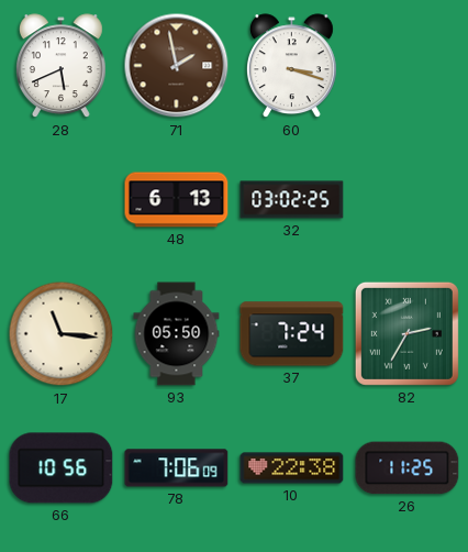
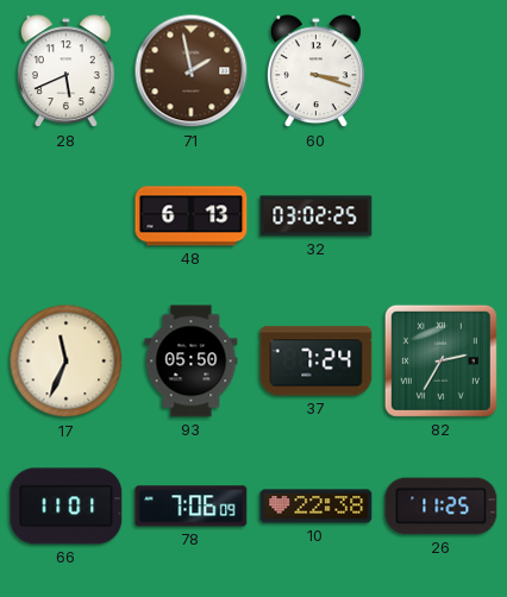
17: 11:16 -> 11:34 (67, 362)
66: 10:56 -> 11:01 (67, 507)
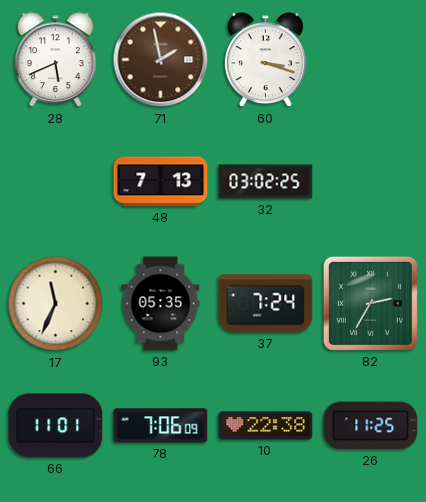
48: 6:13 -> 7:13 (161, 182)
93: 05:50 -> 05:35 (161, 304)
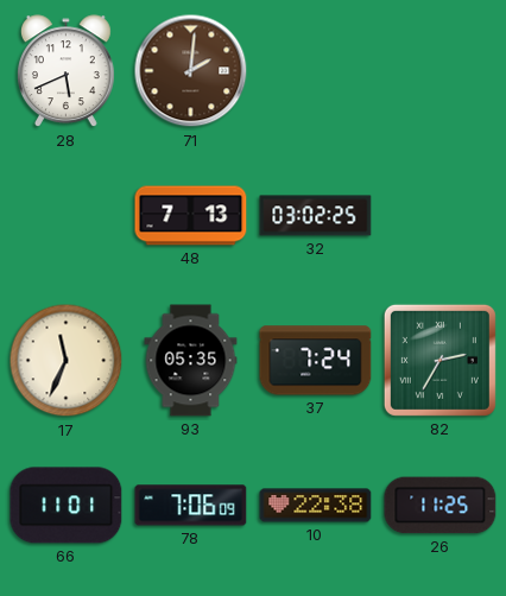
71: 1:58 -> 2:01 (191, 71)
60: 3:18 -> none (265, 60)
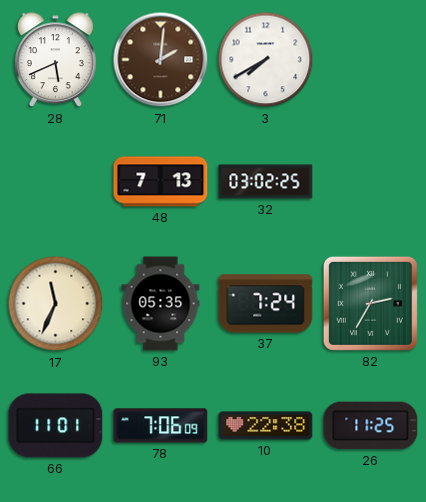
3: none -> 7:40 (266, 60)
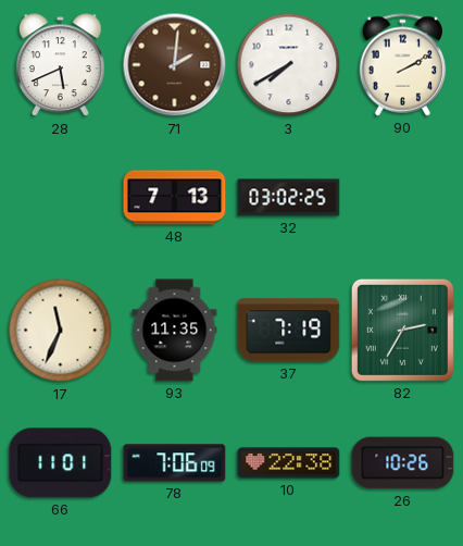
90: none -> 2:10 (403, 65)
93: 05:35 -> 11:35 (175, 331)
37: 7:24 -> 7:19 (289, 331)
26: 11:25 -> 10:26 (403, 463)
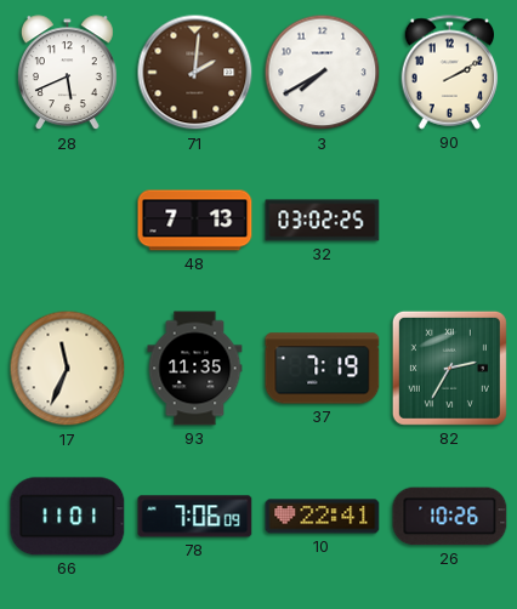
10: 22:38 -> 22:41 (323, 517)
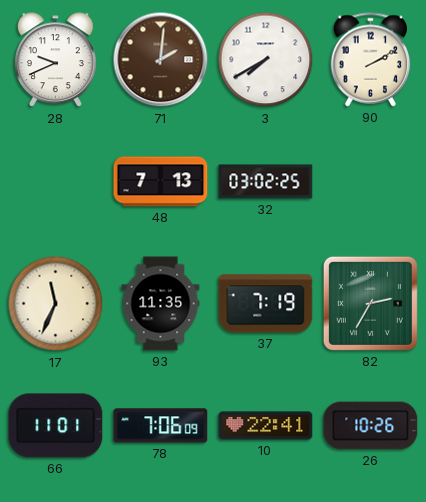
28: 5:41 -> 9:41 (55, 60)
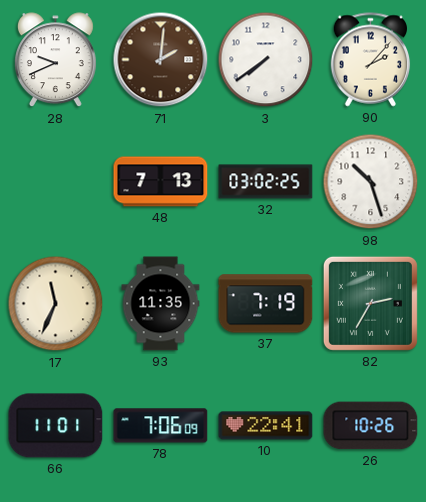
3: 7:40 -> 7:39 (266, 60)
90: 2:10 -> 2:07 (371, 60)
98: none -> 10:27 (371, 182)
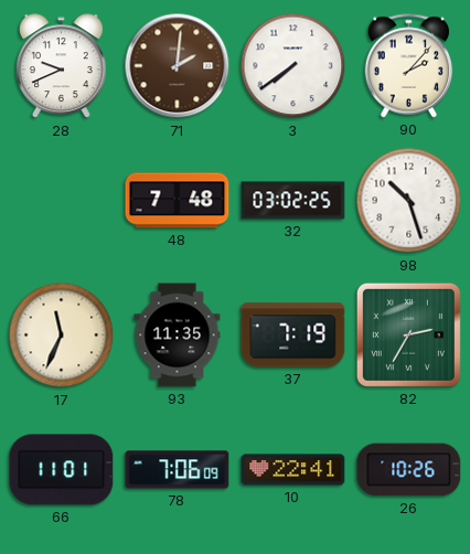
48: 7:13 -> 7:48 (178, 201)
